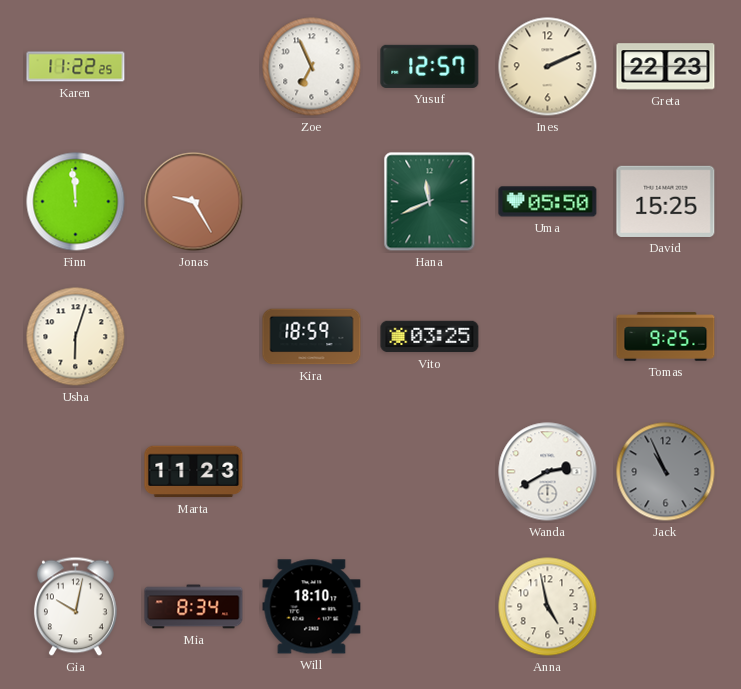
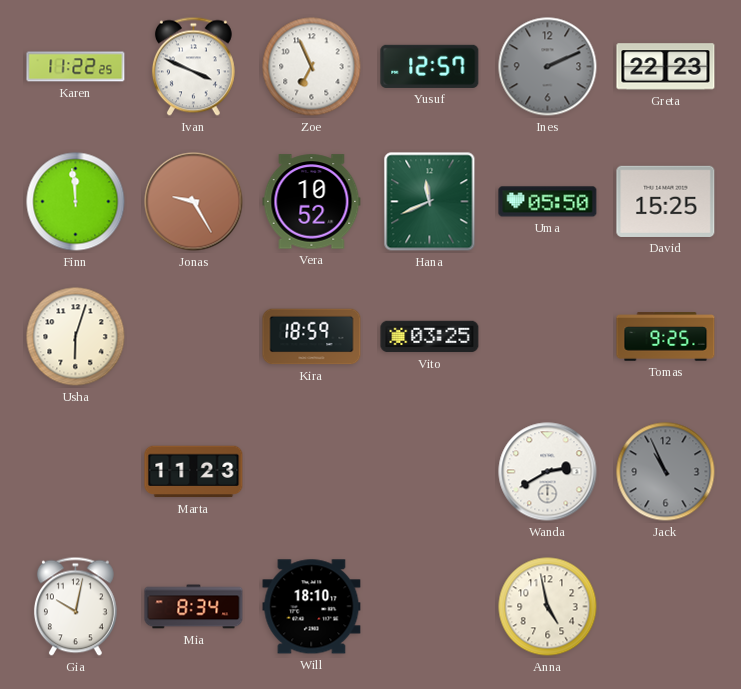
Ivan: none -> 3:49 (193, 67)
Ines dial: cream -> grey (548, 67)
Vera: none -> 10:52 (312, 202)
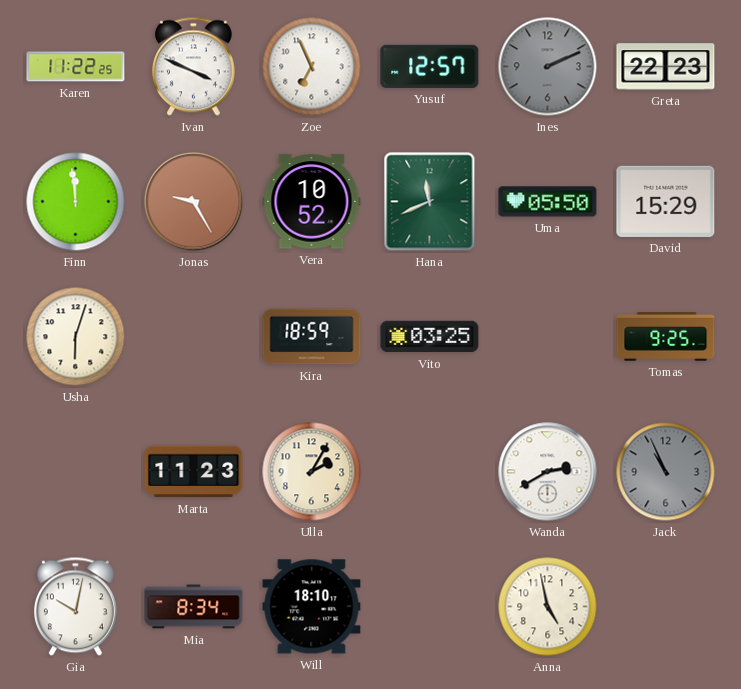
David: 15:25 -> 15:29 (666, 201)
Ulla: none -> 2:05 (312, 472)
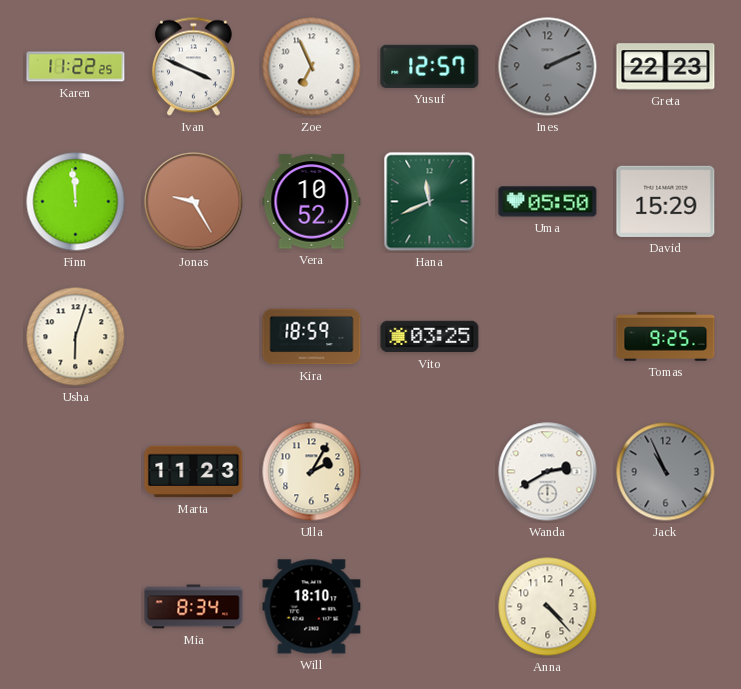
Gia: 10:02 -> none (75, 607)
Anna: 4:58 -> 4:23 (548, 607)
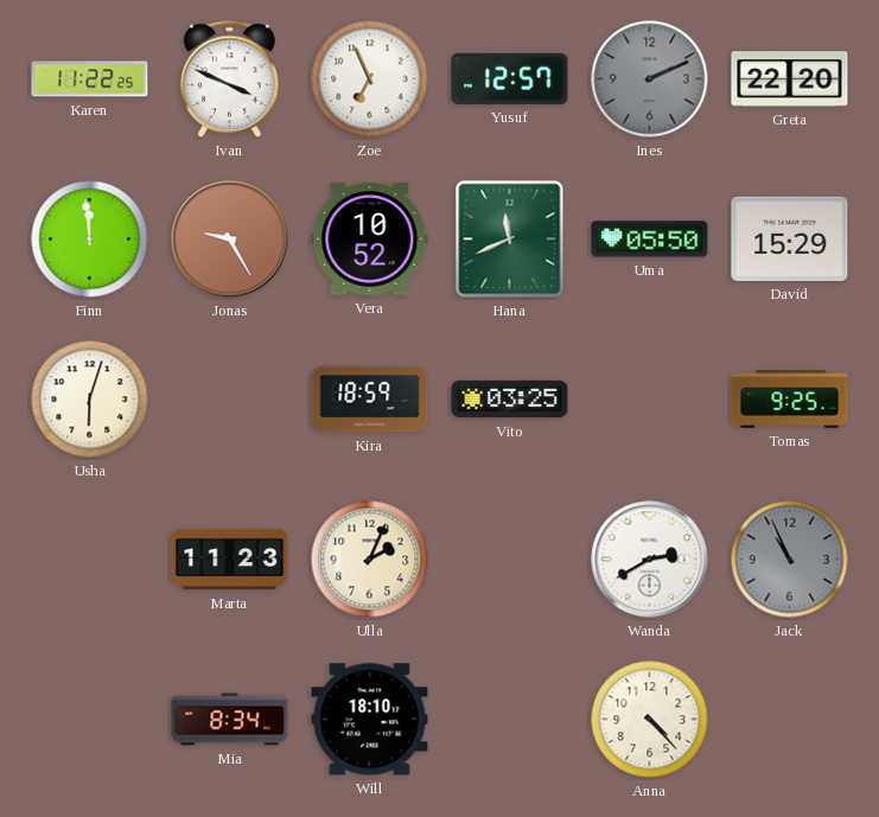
Greta: 22:23 -> 22:20 (790, 79)
Ulla: 2:05 -> 2:04 (370, 560)
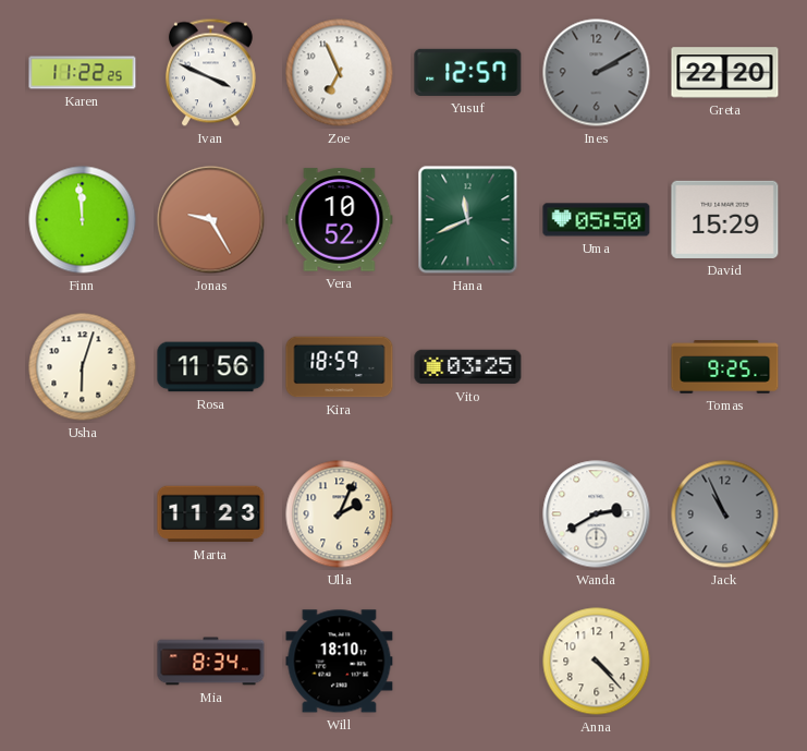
Ines: 2:11 -> 2:10 (597, 73)
Rosa: none -> 11:56 (211, 367)
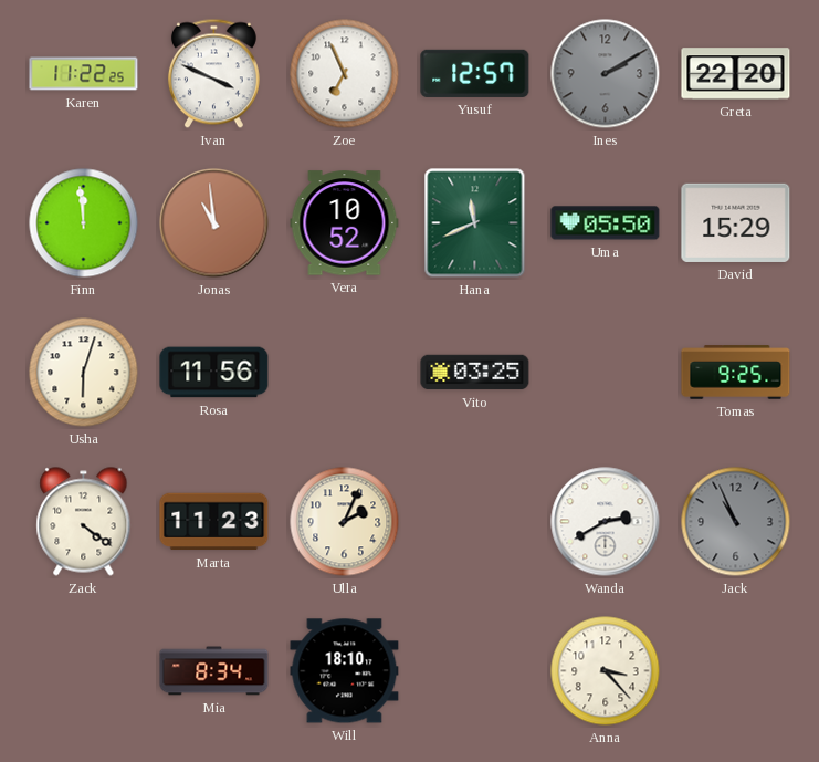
Jonas: 9:25 -> 10:59 (214, 223)
Kira: 18:59 -> none (340, 367)
Zack: none -> 4:21 (84, 522)
Anna: 4:23 -> 3:23 (606, 671)
